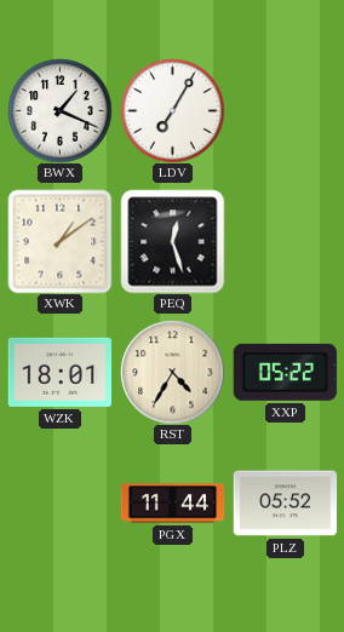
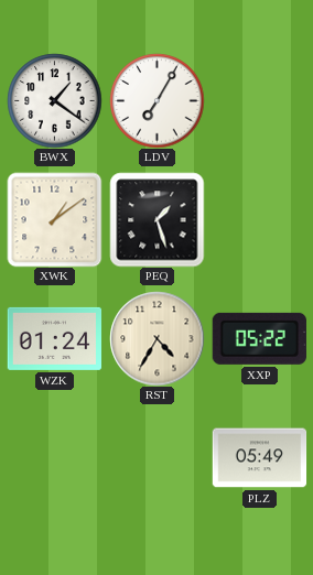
BWX: 1:19 -> 1:21 (54, 100)
PEQ: 12:27 -> 1:27 (156, 219)
WZK: 18:01 -> 01:24 (54, 338)
PGX: 11:44 -> none (172, 504)
PLZ: 05:52 -> 05:49 (259, 458)
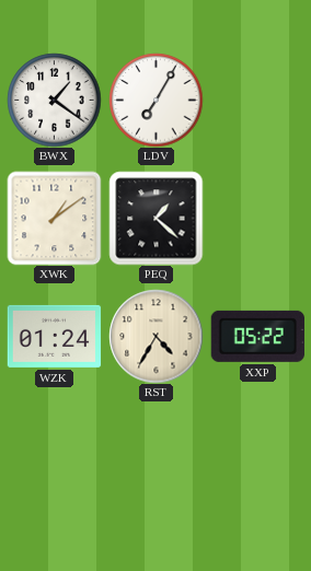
PEQ: 1:27 -> 1:22 (155, 218)
PLZ: 05:49 -> none (259, 458)
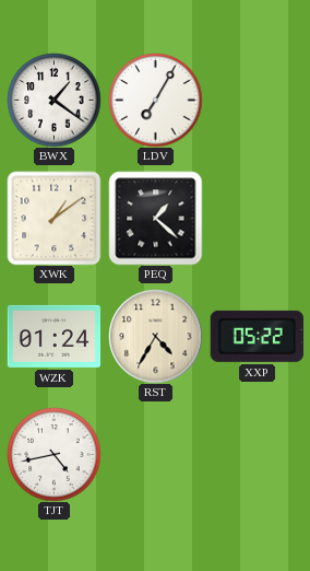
TJT: none -> 4:43 (53, 454)
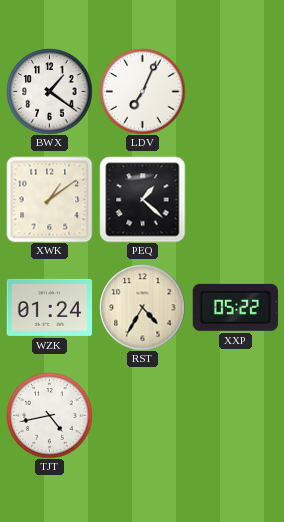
LDV: 7:05 -> 7:04 (142, 91)
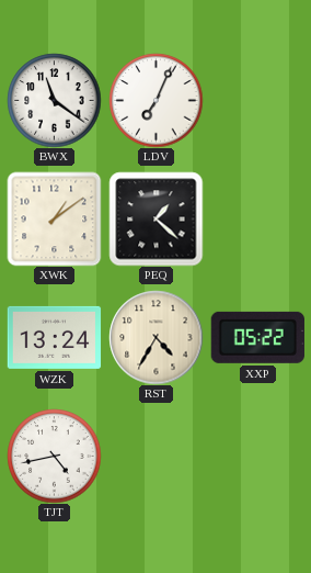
BWX: 1:21 -> 11:21 (54, 100)
WZK: 01:24 -> 13:24 (54, 337)
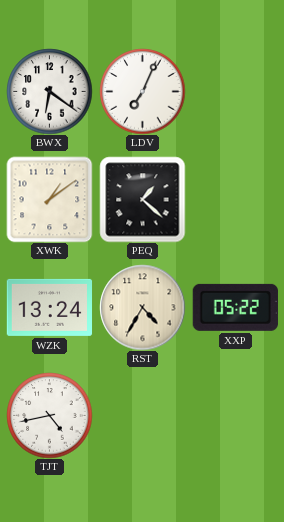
BWX: 11:21 -> 6:21 (49, 91)
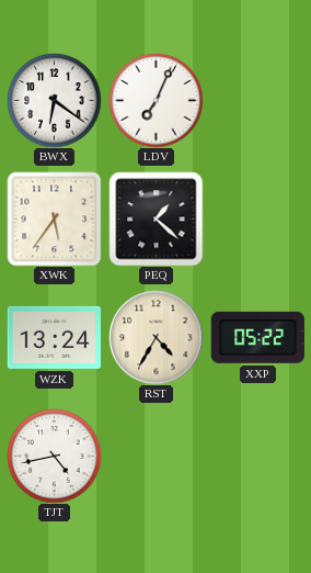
XWK: 1:09 -> 5:36 (54, 218)
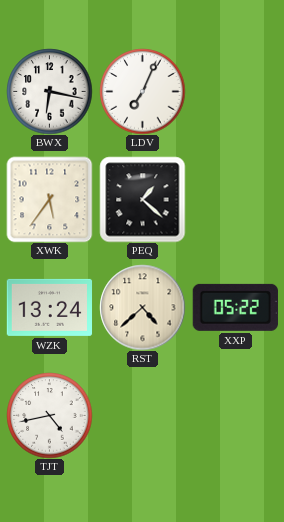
BWX: 6:21 -> 6:17 (49, 91)
RST: 4:35 -> 4:38 (142, 307)
